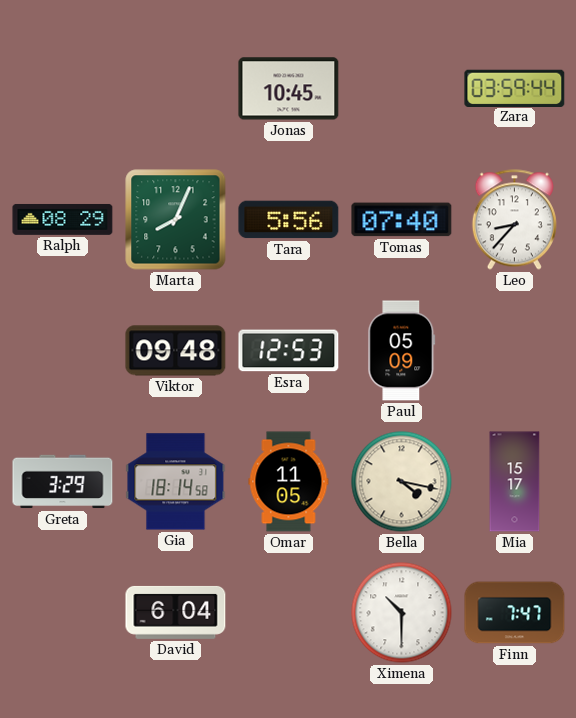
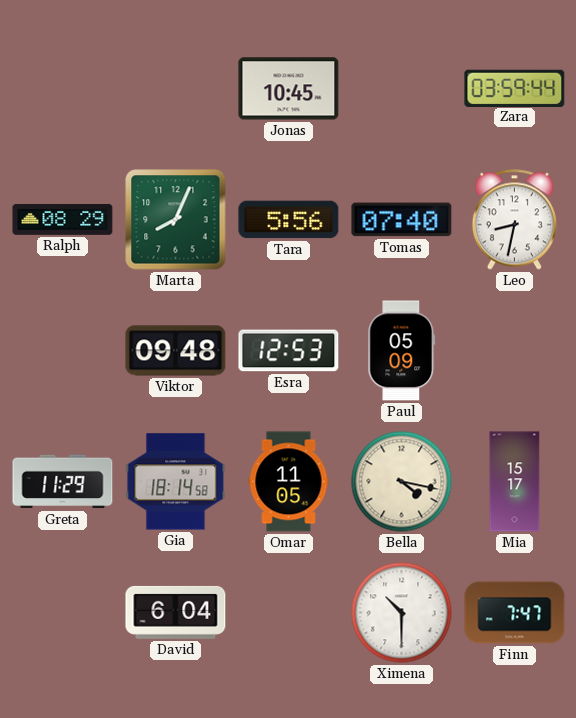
Leo: 8:37 -> 8:32 (514, 220)
Greta: 3:29 -> 11:29 (63, 482)
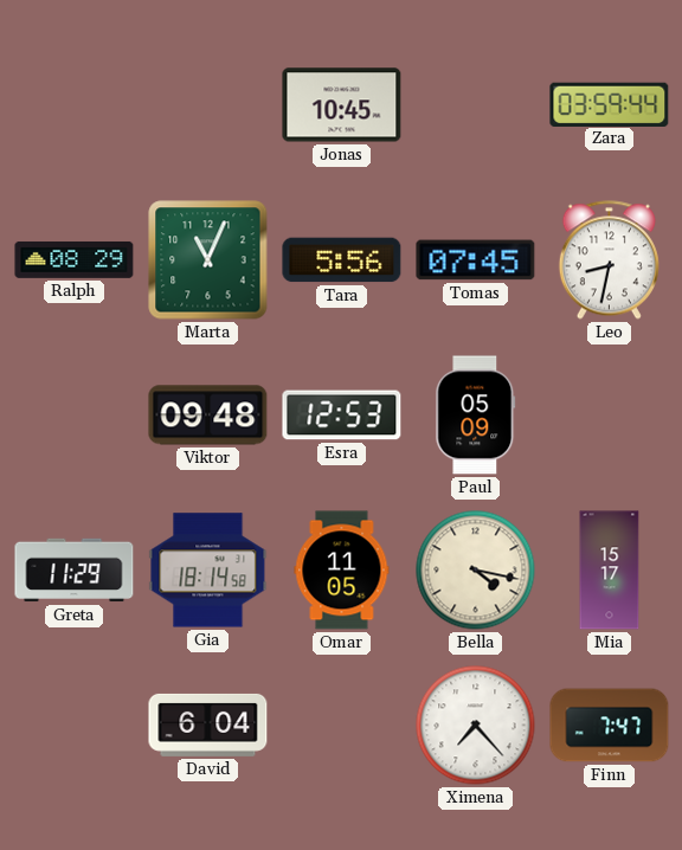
Marta: 8:04 -> 11:04 (208, 260)
Tomas: 07:40 -> 07:45 (476, 260)
Ximena: 10:30 -> 7:23 (476, 726)
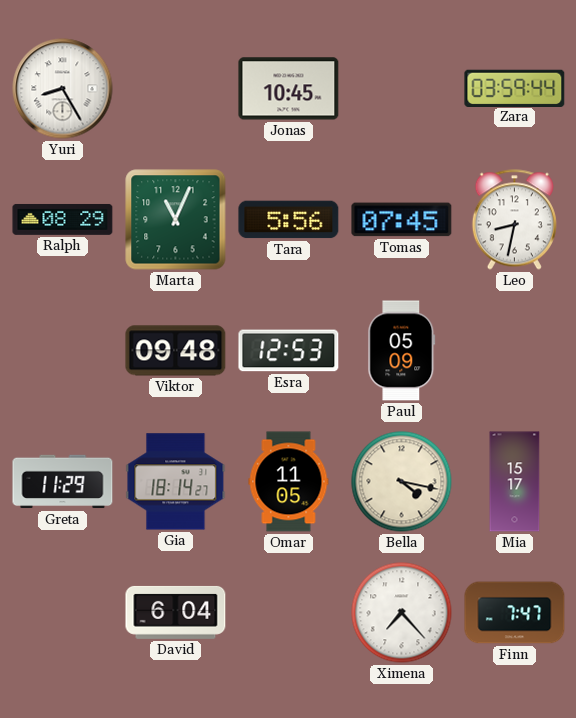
Yuri: none -> 8:25 (63, 89)
Gia: 18:14:58 -> 18:14:27 (176, 482)
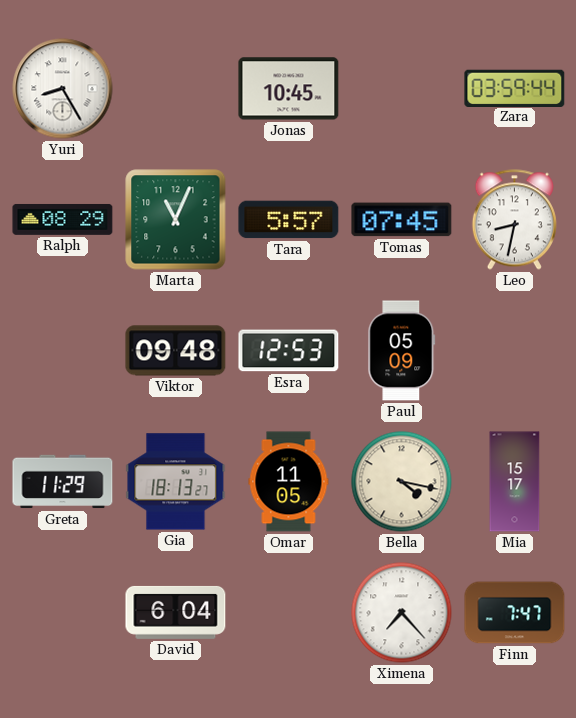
Tara: 5:56 -> 5:57 (289, 220)
Gia: 18:14 -> 18:13 (176, 482)
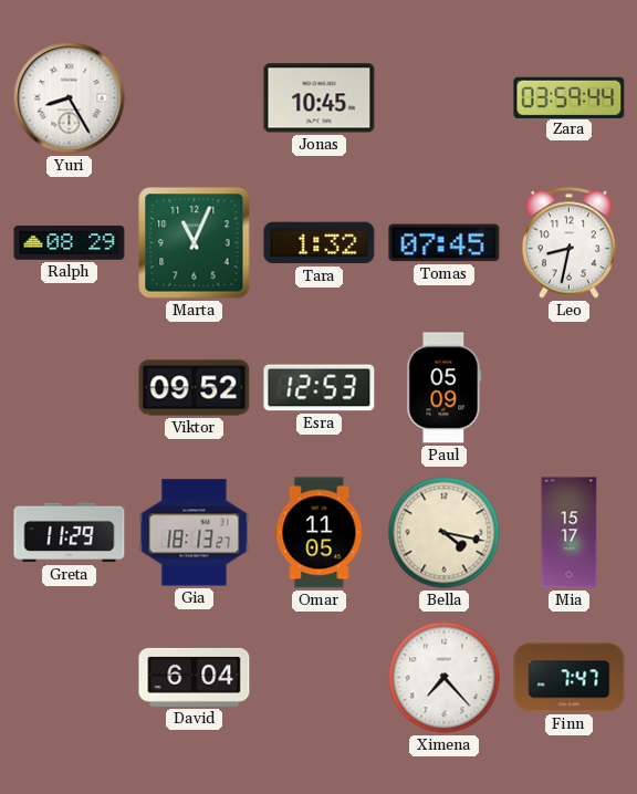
Tara: 5:57 -> 1:32 (320, 243)
Viktor: 09:48 -> 09:52 (195, 388)
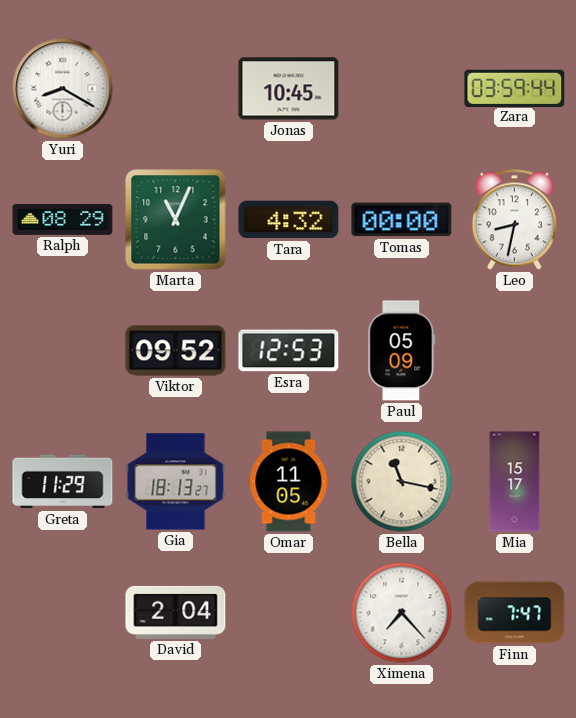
Yuri: 8:25 -> 8:20 (63, 89)
Tara: 1:32 -> 4:32 (289, 220)
Tomas: 07:45 -> 00:00 (402, 220)
Bella: 4:17 -> 11:17 (402, 482)
David: 6:04 -> 2:04 (176, 612)
